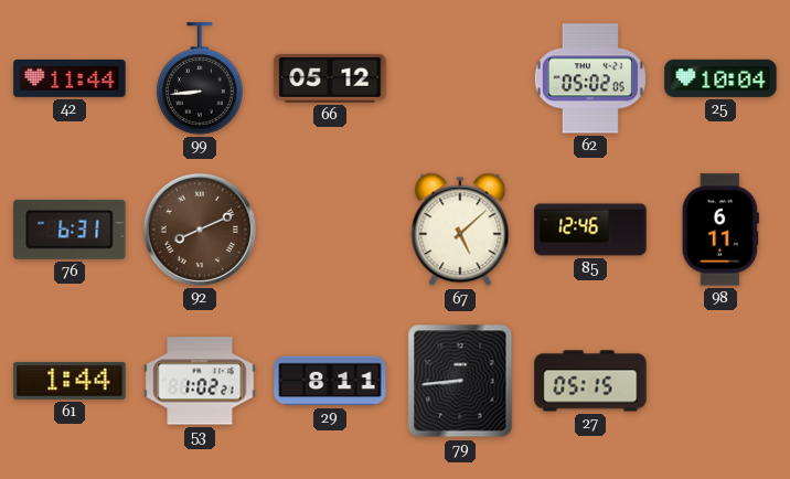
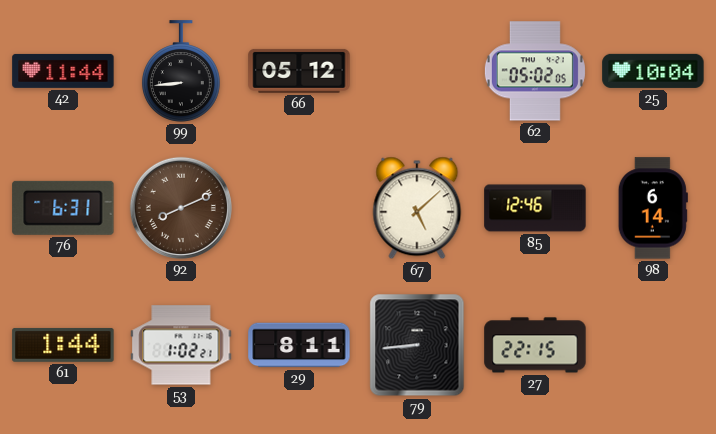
98: 6:11 -> 6:14 (653, 208)
27: 05:15 -> 22:15 (535, 345)
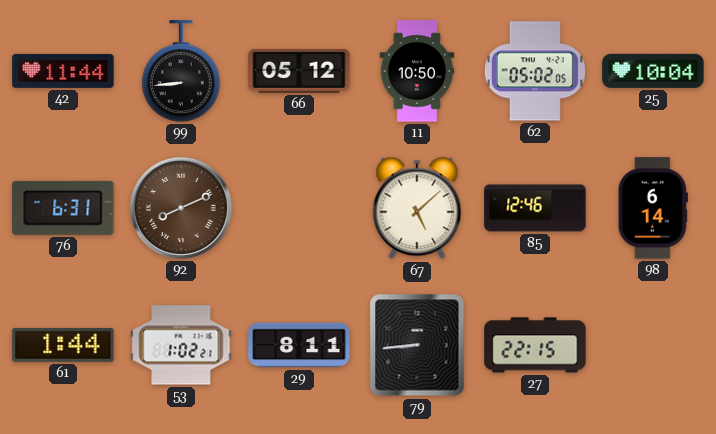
11: none -> 10:50 (417, 71)
